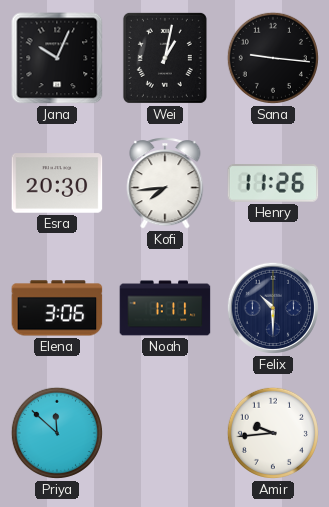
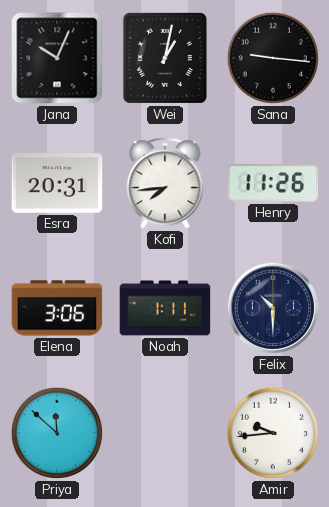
Esra: 20:30 -> 20:31 (57, 183)
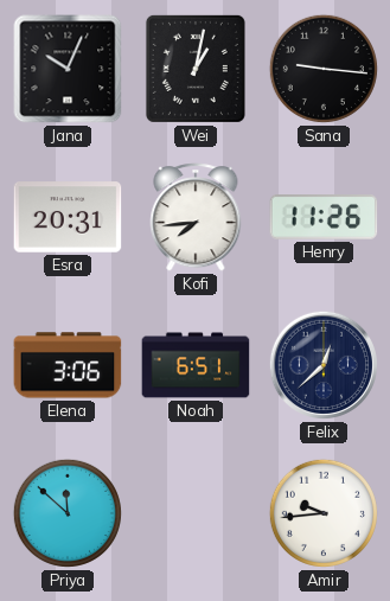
Noah: 1:11 -> 6:51 (196, 365)
Felix: 10:30 -> 12:38 (324, 365)
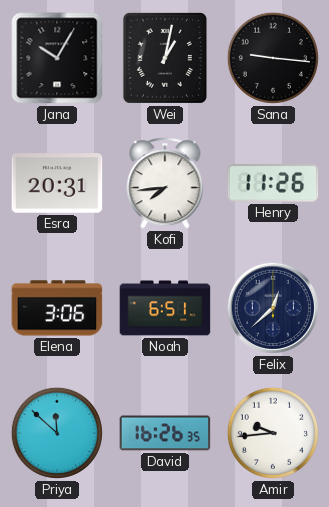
Jana: 10:04 -> 10:05 (57, 58)
David: none -> 16:26 (165, 433)
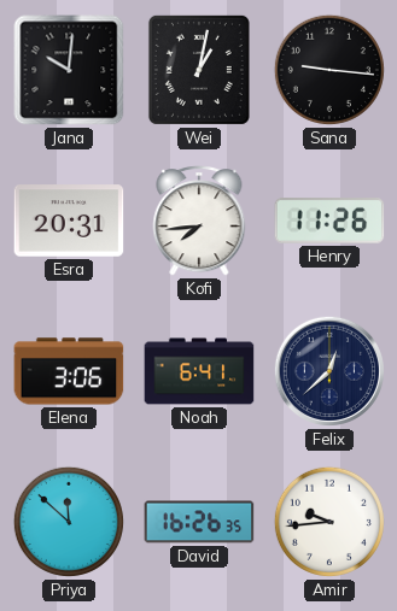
Jana: 10:05 -> 10:01 (69, 70)
Noah: 6:51 -> 6:41 (199, 371)
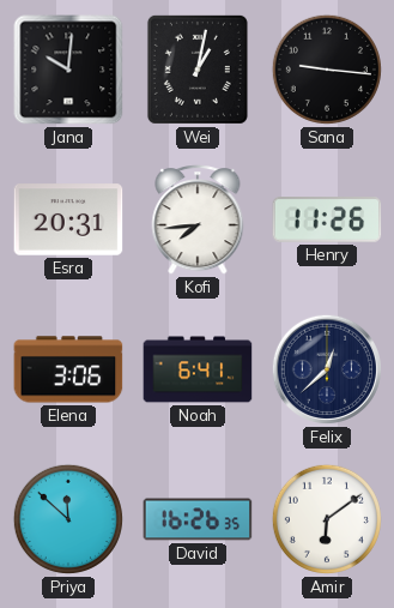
Amir: 9:44 -> 6:09 (327, 519)
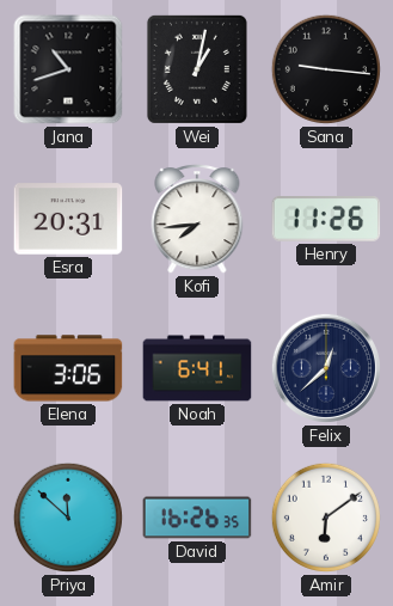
Jana: 10:01 -> 10:42 (68, 69)
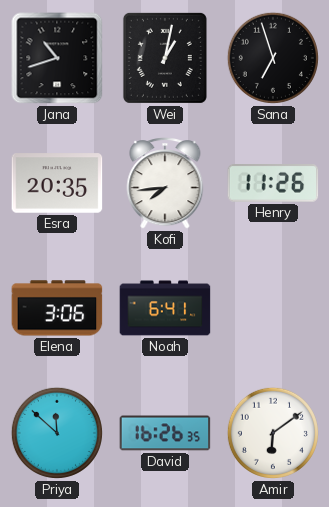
Sana: 9:16 -> 6:57 (273, 58)
Esra: 20:31 -> 20:35 (57, 183)
Felix: 12:38 -> none (326, 368)
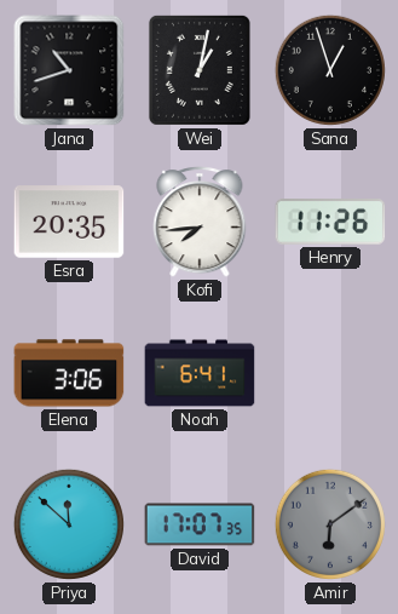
Sana: 6:57 -> 12:57 (330, 70)
David: 16:26 -> 17:07 (200, 524)
Amir dial: white -> grey (330, 524)
